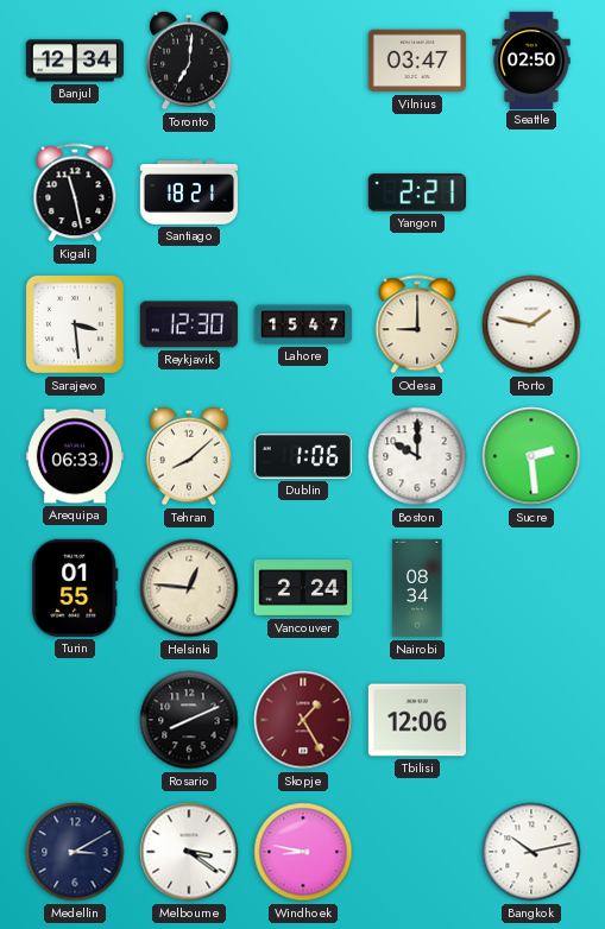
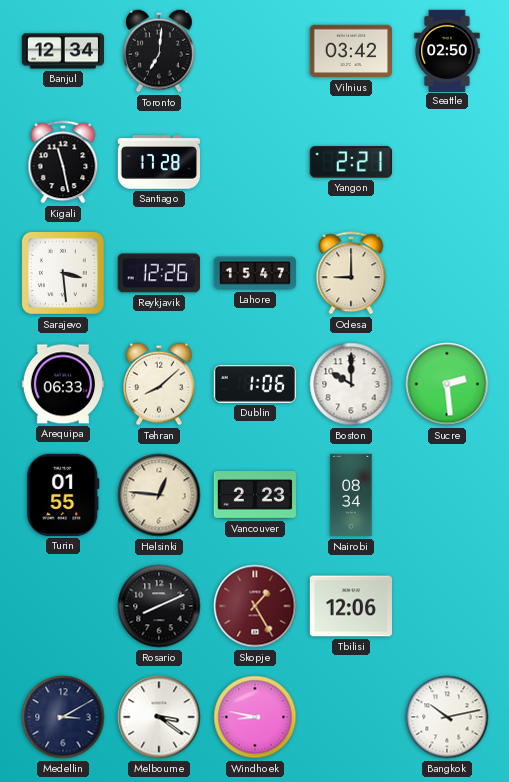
Vilnius: 03:47 -> 03:42 (350, 51)
Santiago: 18:21 -> 17:28 (158, 162)
Reykjavik: 12:30 -> 12:26 (159, 273)
Porto: 1:47 -> none (531, 324)
Vancouver: 2:24 -> 2:23 (254, 495)
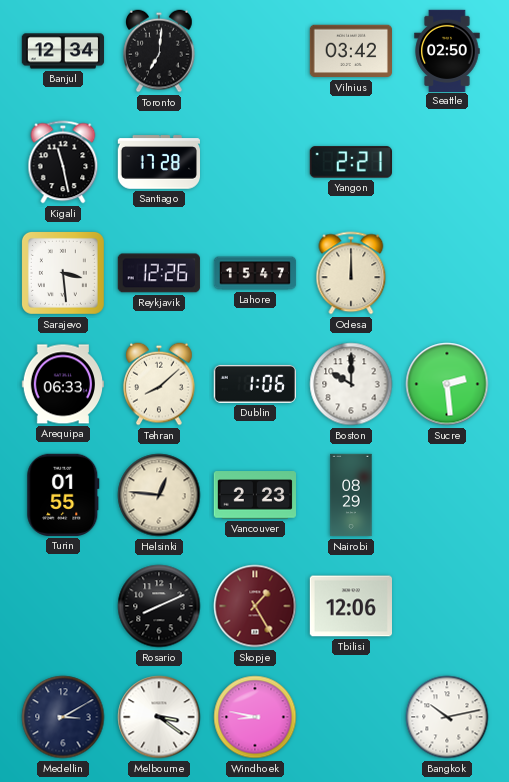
Odesa: 9:00 -> 12:00 (351, 273)
Nairobi: 08:34 -> 08:29 (351, 495)
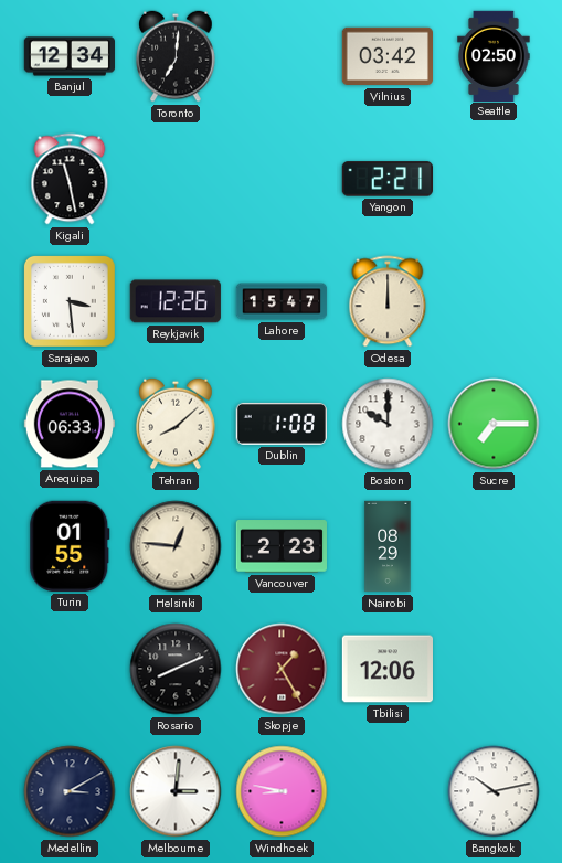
Santiago: 17:28 -> none (158, 162)
Dublin: 1:06 -> 1:08 (282, 424)
Sucre: 2:29 -> 7:15 (494, 424)
Melbourne: 3:21 -> 3:01 (176, 791)
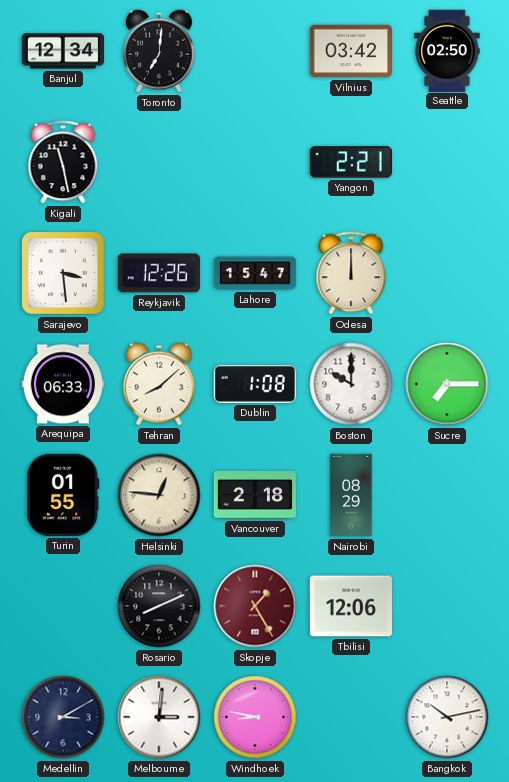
Vancouver: 2:23 -> 2:18 (254, 495)
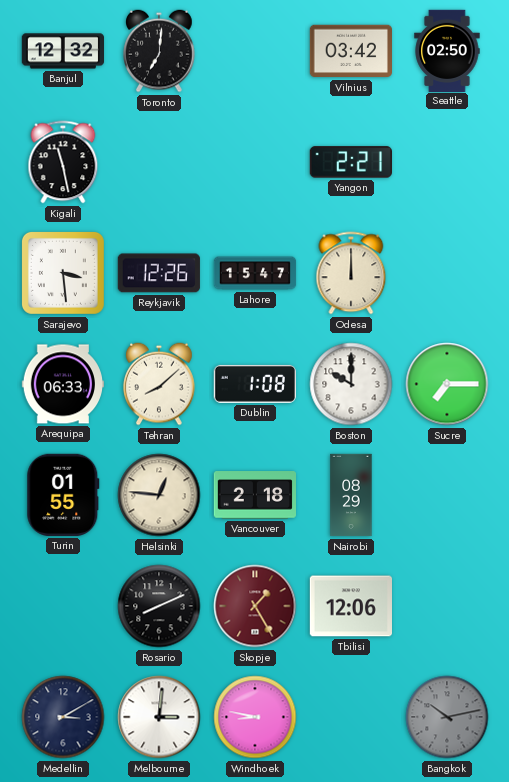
Banjul: 12:34 -> 12:32 (62, 51)
Bangkok dial: white -> grey (447, 717)
